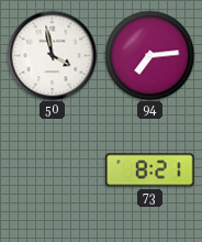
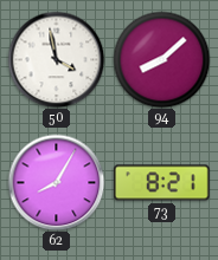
94: 7:14 -> 8:08 (161, 59)
62: none -> 8:05 (56, 182)
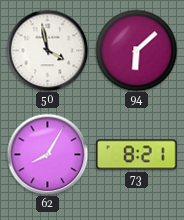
94: 8:08 -> 6:08 (136, 50)
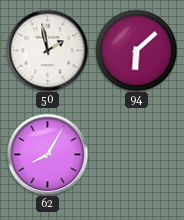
50: 3:58 -> 1:58 (47, 50)
73: 8:21 -> none (137, 155)
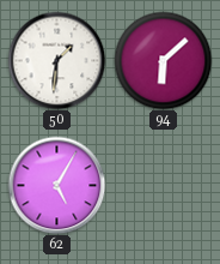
50: 1:58 -> 1:31 (56, 60)
62: 8:05 -> 5:05 (56, 185)
